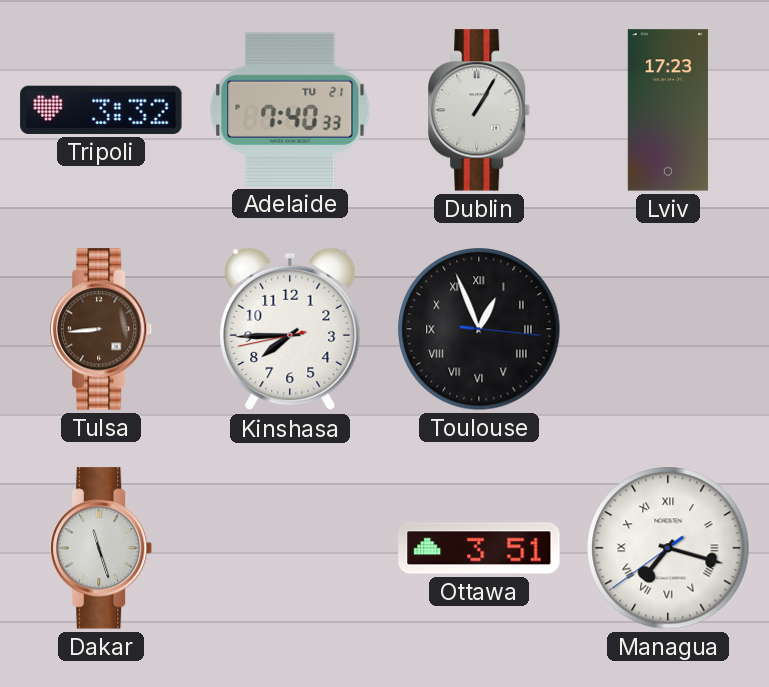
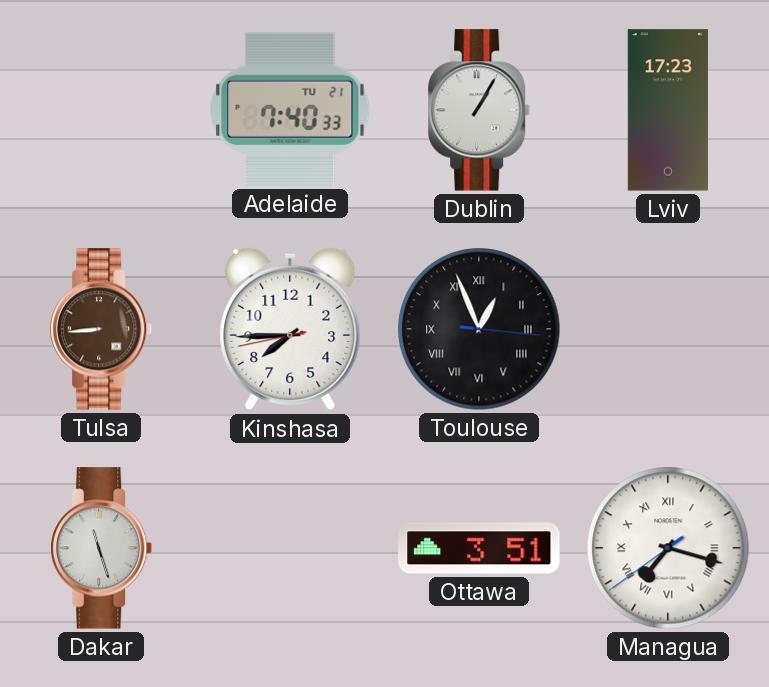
Tripoli: 3:32 -> none (101, 110)
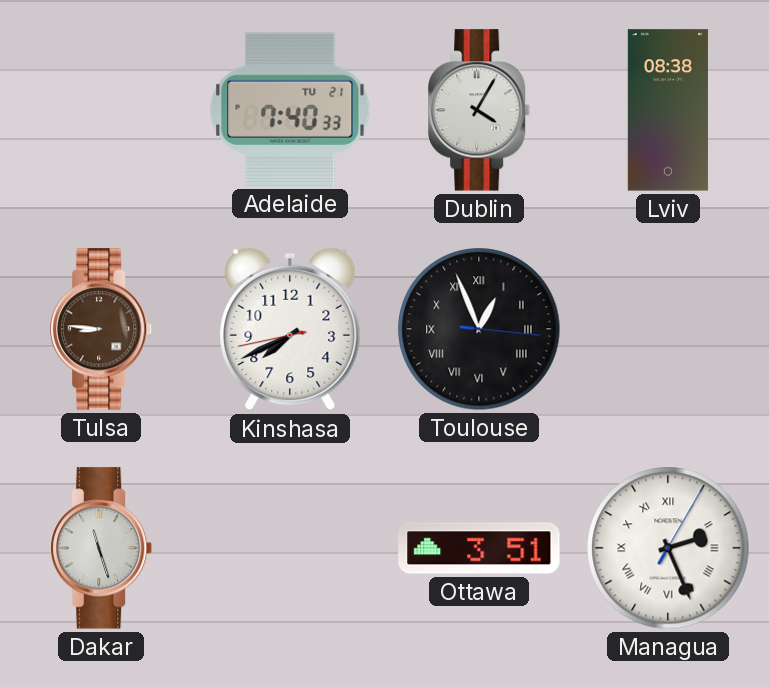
Dublin: 1:05 -> 4:05 (480, 110)
Lviv: 17:23 -> 08:38 (668, 110)
Tulsa: 8:44 -> 8:46 (102, 329)
Kinshasa: 7:44 -> 7:40 (290, 329)
Managua: 7:17 -> 2:26 (668, 548)
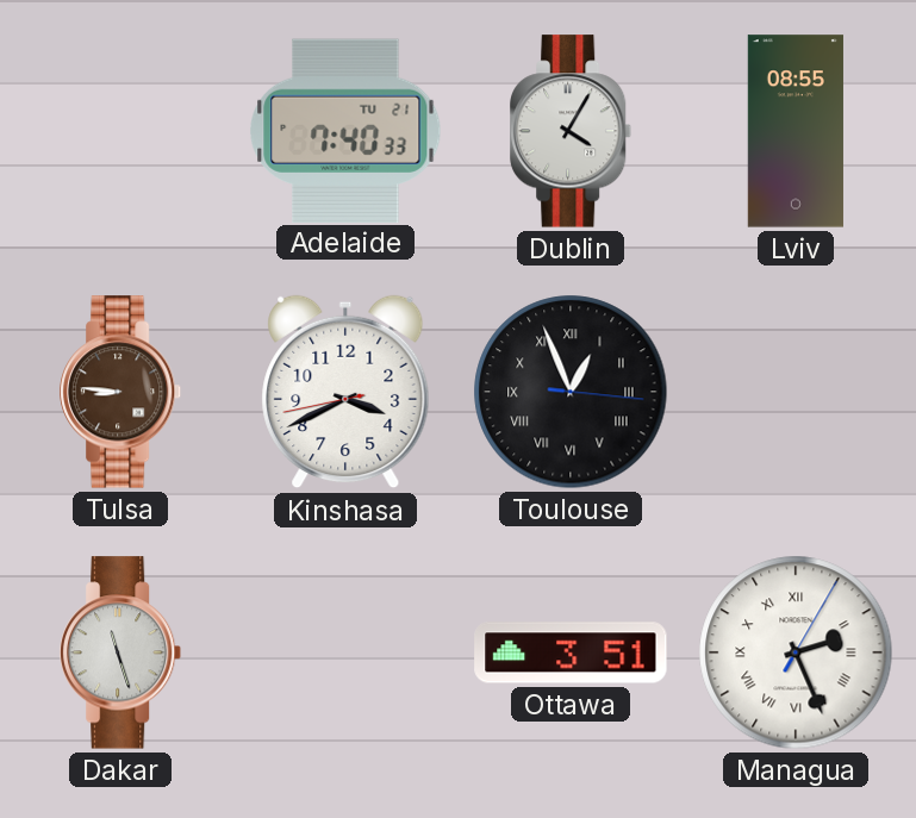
Lviv: 08:38 -> 08:55 (796, 131)
Kinshasa: 7:40 -> 3:40 (345, 392)
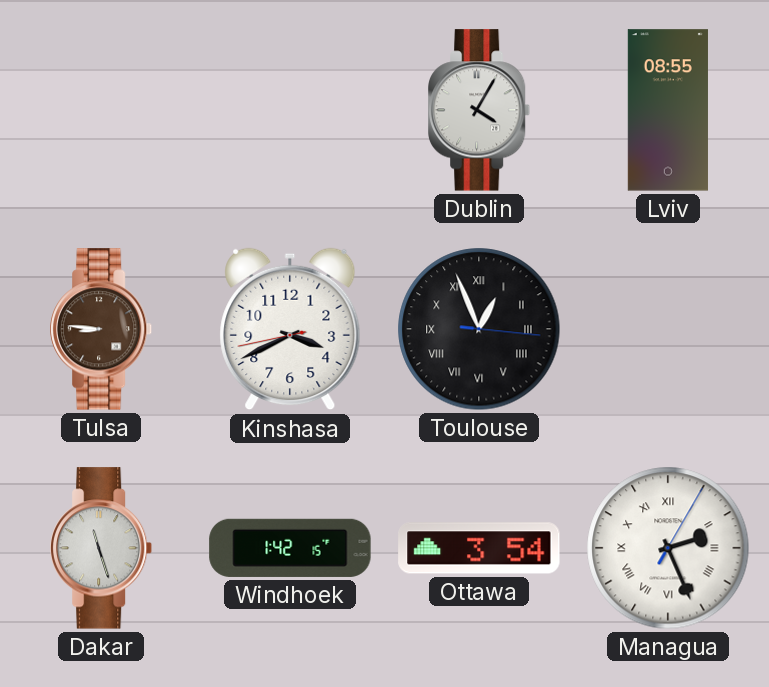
Adelaide: 7:40 -> none (345, 130)
Windhoek: none -> 1:42 (290, 548)
Ottawa: 3:51 -> 3:54 (479, 548)
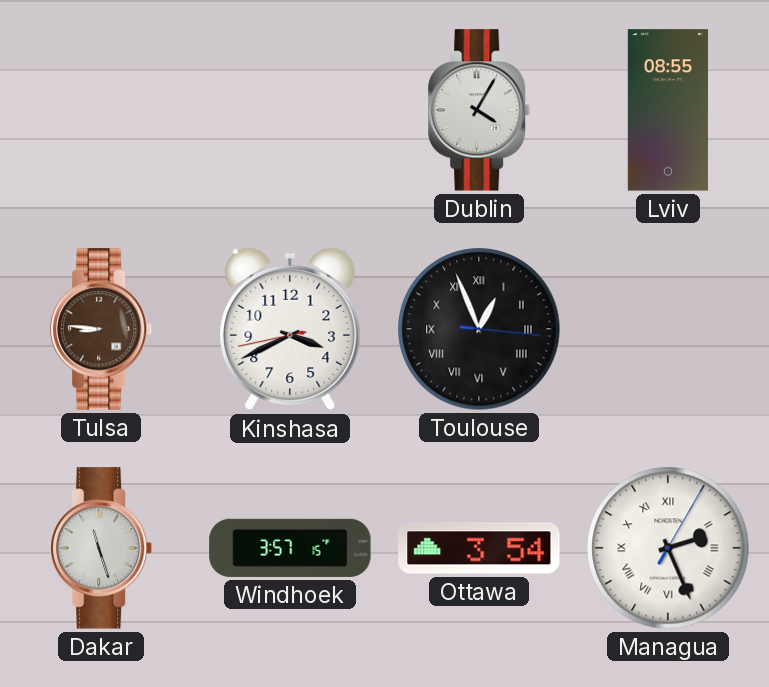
Windhoek: 1:42 -> 3:57 (290, 548)
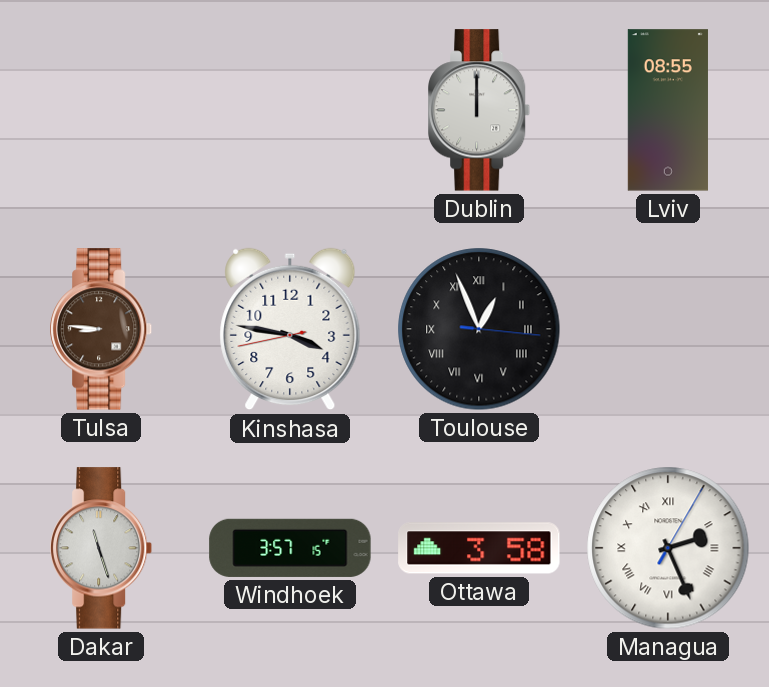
Dublin: 4:05 -> 12:00 (480, 110)
Kinshasa: 3:40 -> 3:46 (290, 329)
Ottawa: 3:54 -> 3:58 (479, 548)
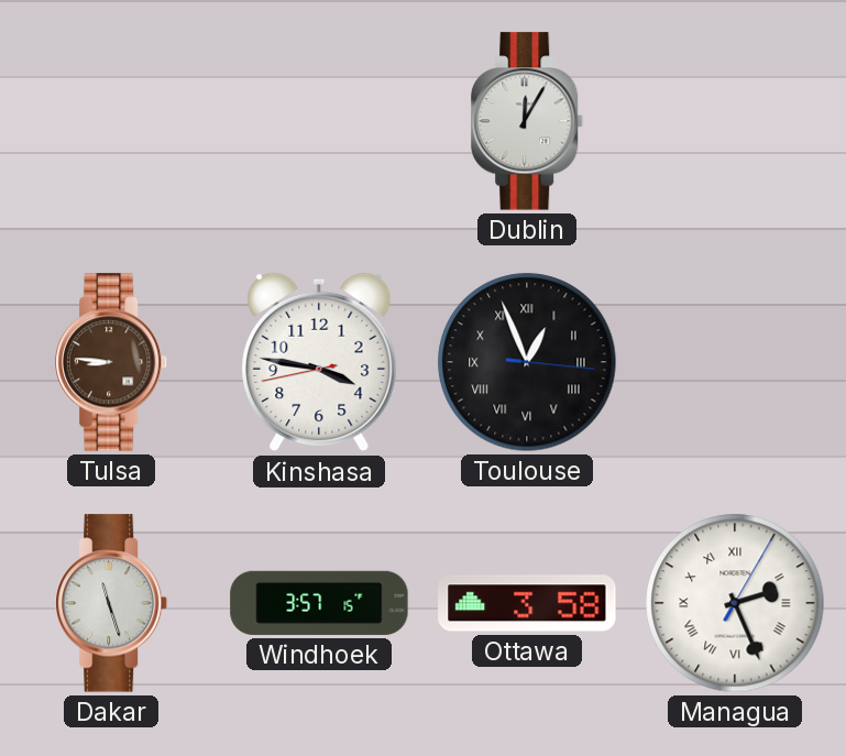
Dublin: 12:00 -> 12:05 (528, 121)
Lviv: 08:55 -> none (668, 110)
